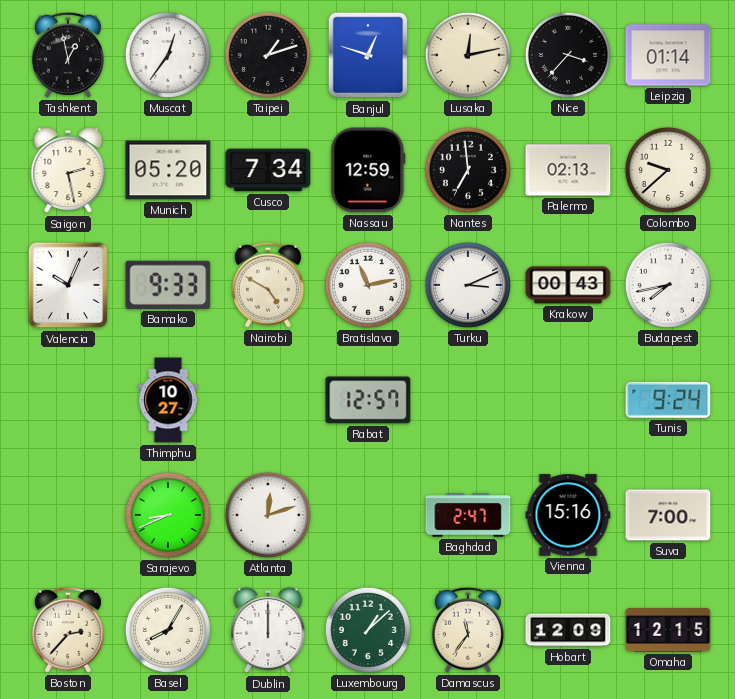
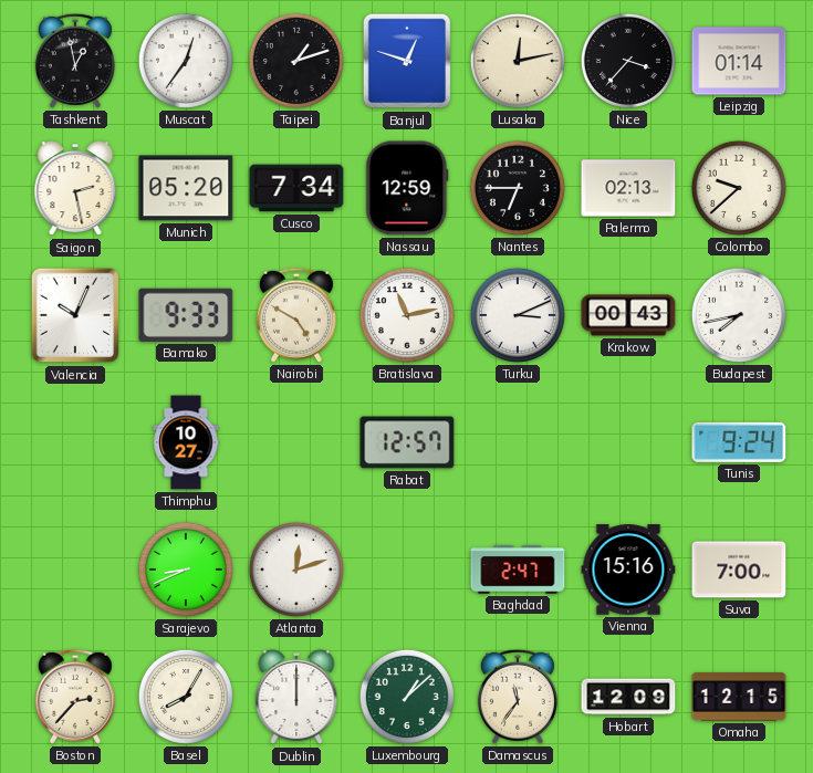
Nantes: 6:59 -> 6:45 (518, 188)
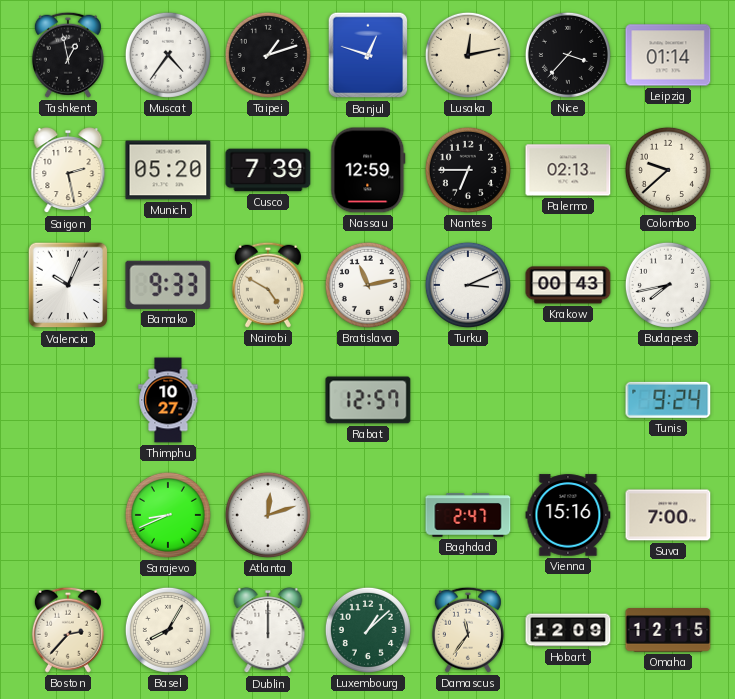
Muscat: 12:36 -> 4:36 (168, 55)
Cusco: 7:34 -> 7:39 (268, 170)
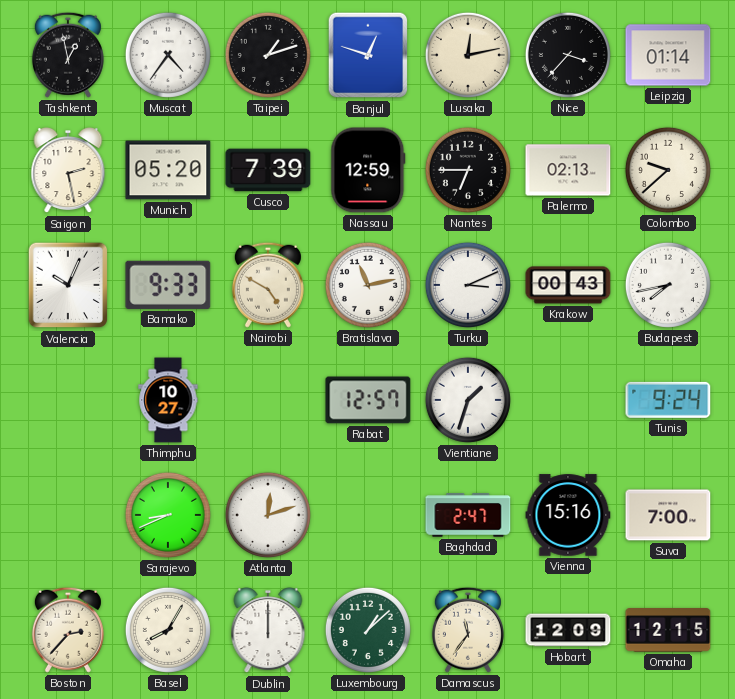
Vientiane: none -> 1:33 (468, 400)
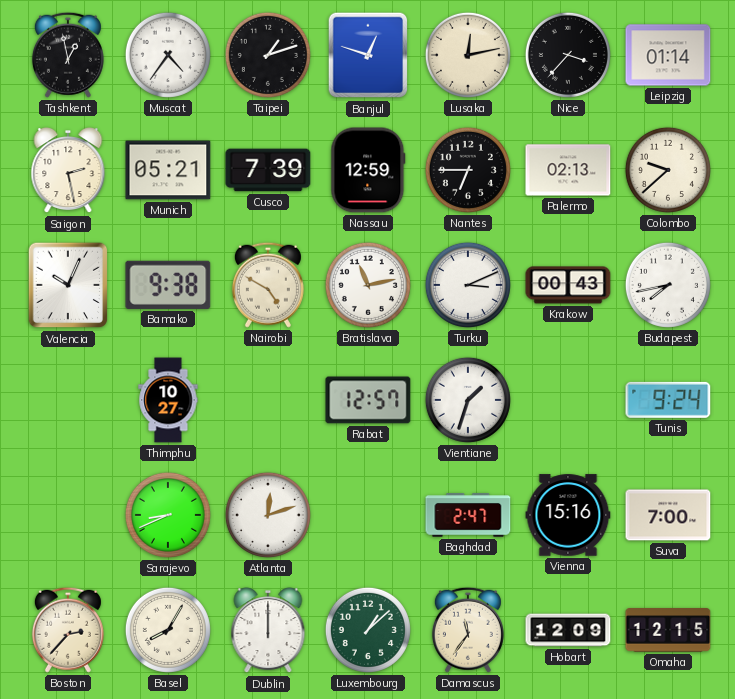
Munich: 05:20 -> 05:21 (168, 170)
Bamako: 9:33 -> 9:38 (168, 285)
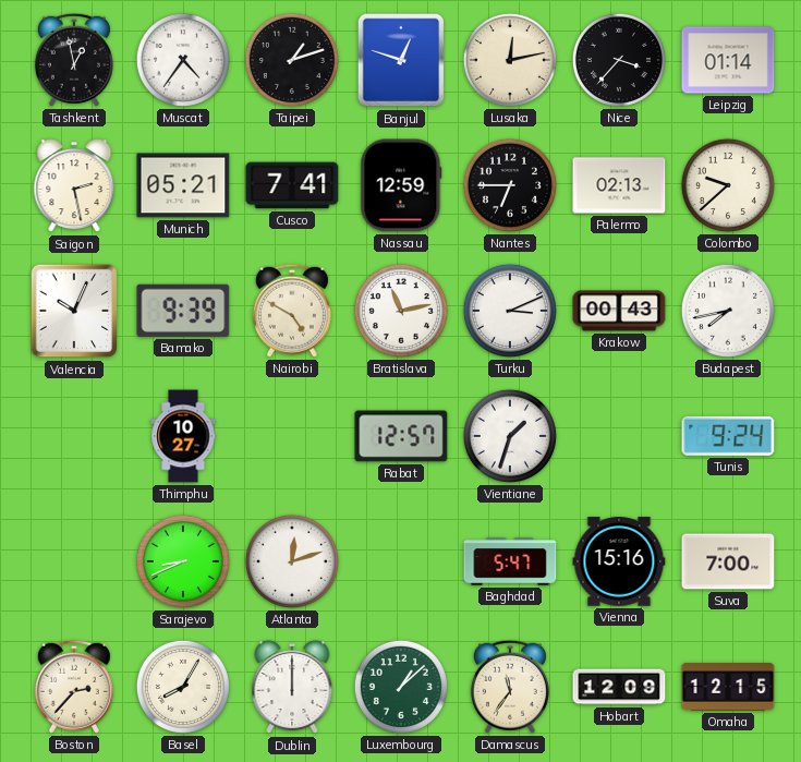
Cusco: 7:39 -> 7:41 (292, 185)
Bamako: 9:38 -> 9:39 (183, 311)
Baghdad: 2:47 -> 5:47 (510, 561)
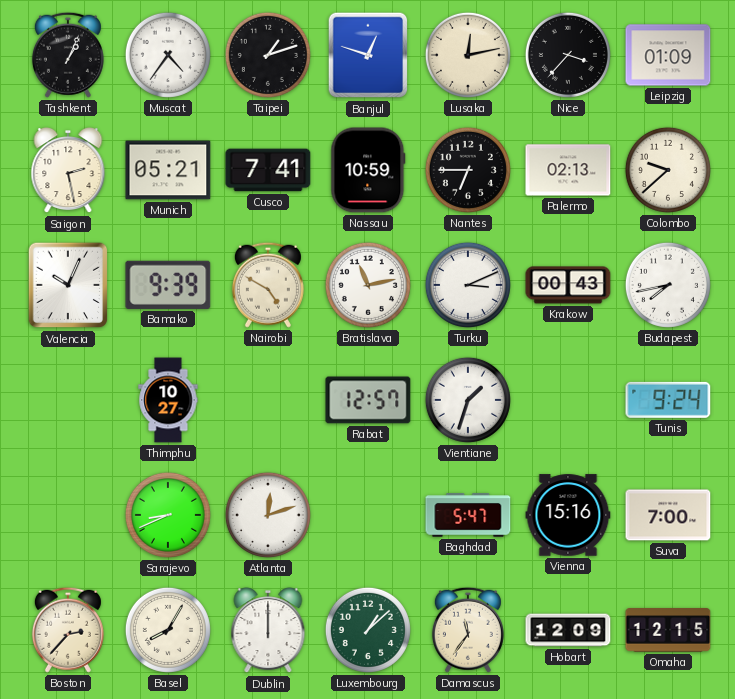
Tashkent: 12:58 -> 1:04 (68, 55)
Leipzig: 01:14 -> 01:09 (668, 55)
Nassau: 12:59 -> 10:59 (368, 170)
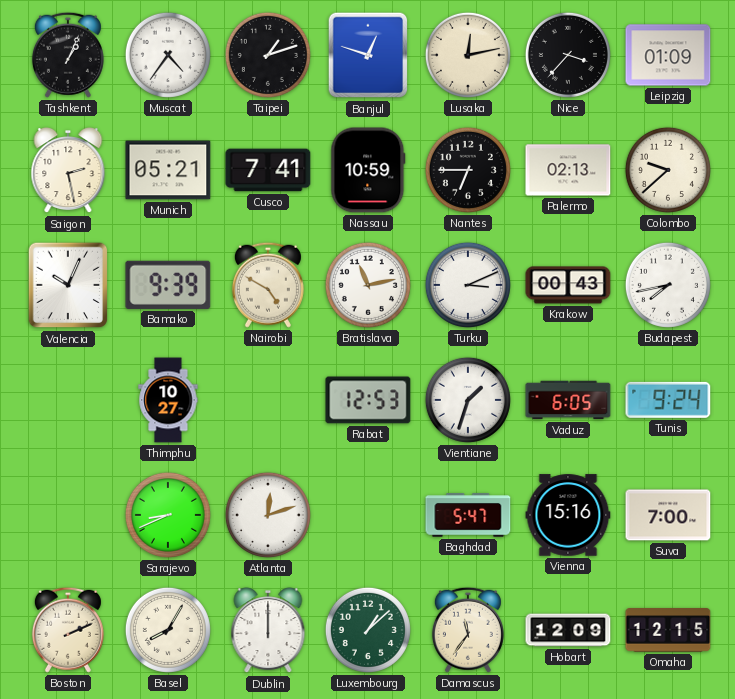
Rabat: 12:57 -> 12:53 (368, 400)
Vaduz: none -> 6:05 (568, 400)
Boston: 2:37 -> 2:11 (68, 630)
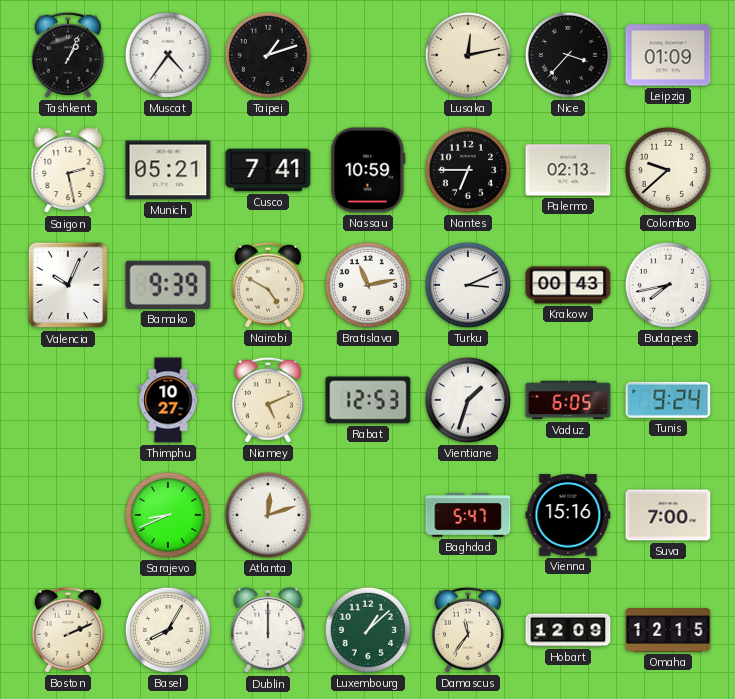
Banjul: 12:48 -> none (368, 55)
Niamey: none -> 5:11 (268, 400)
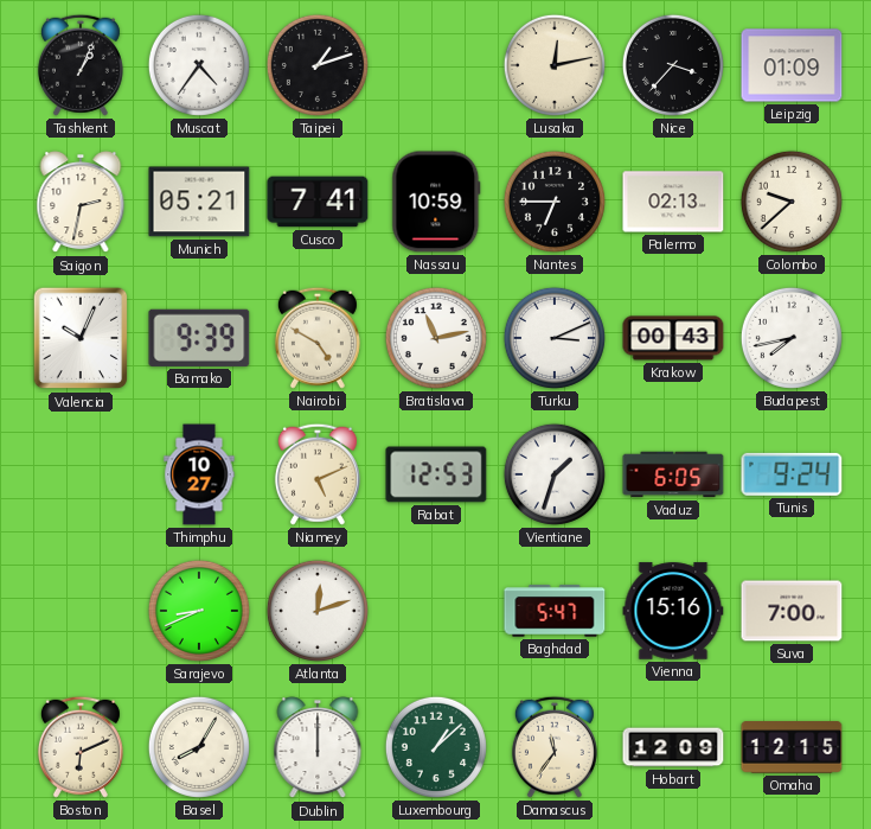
Saigon: 2:28 -> 2:32 (81, 203)
Boston: 2:11 -> 6:11 (81, 747)
